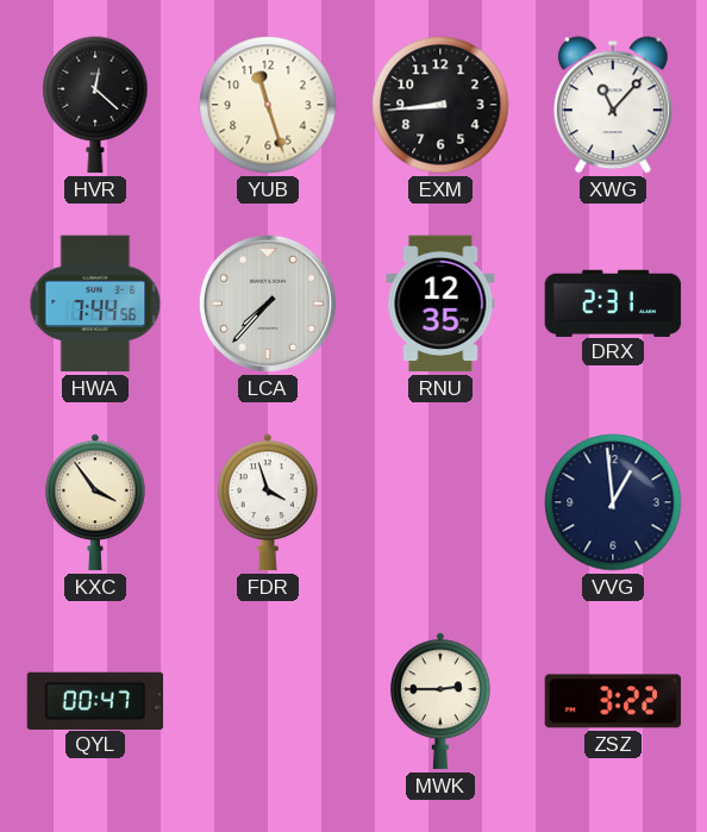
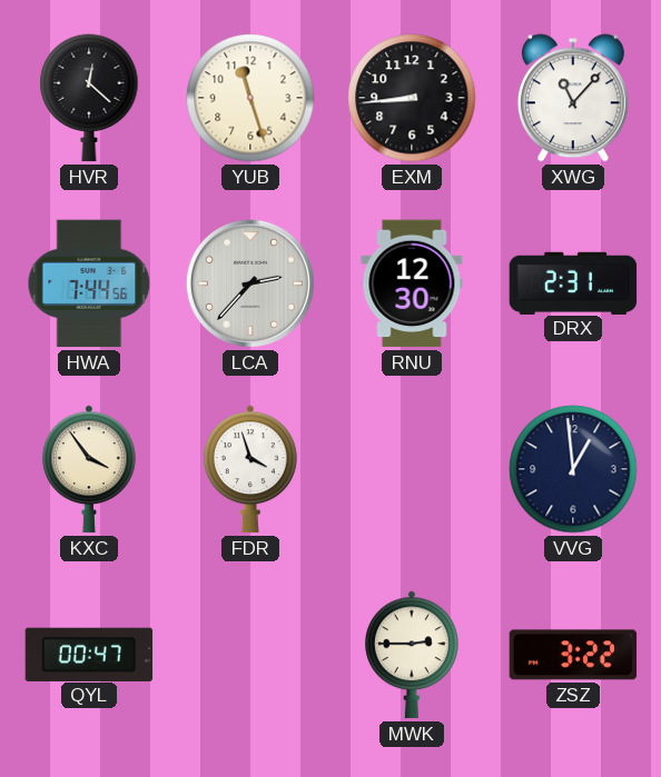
LCA: 7:37 -> 2:37 (250, 283)
RNU: 12:35 -> 12:30 (412, 283)
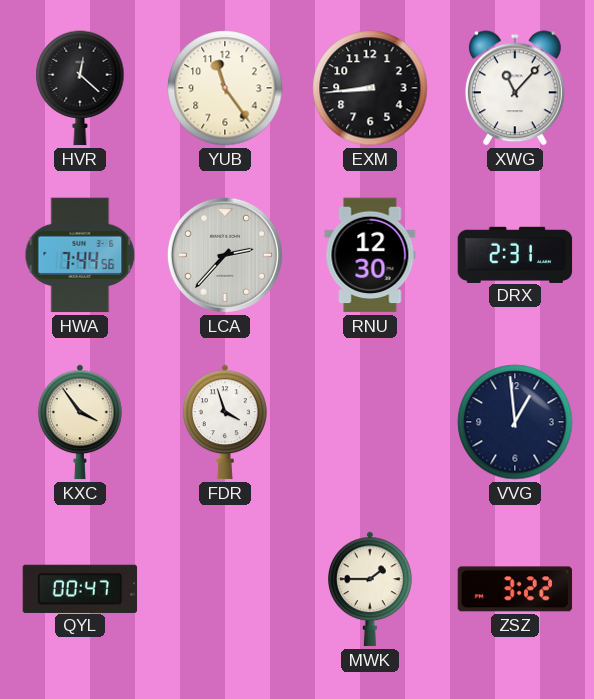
YUB: 11:27 -> 11:24 (225, 88)
MWK: 2:45 -> 1:45 (371, 589)
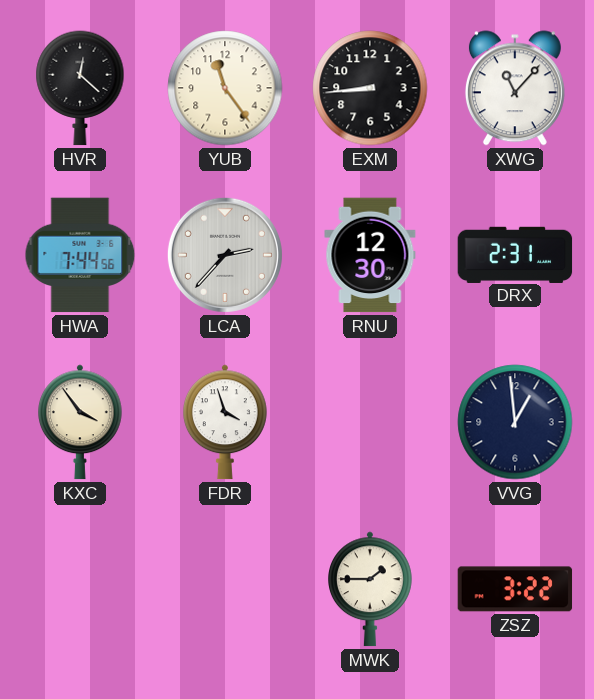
QYL: 00:47 -> none (80, 588)
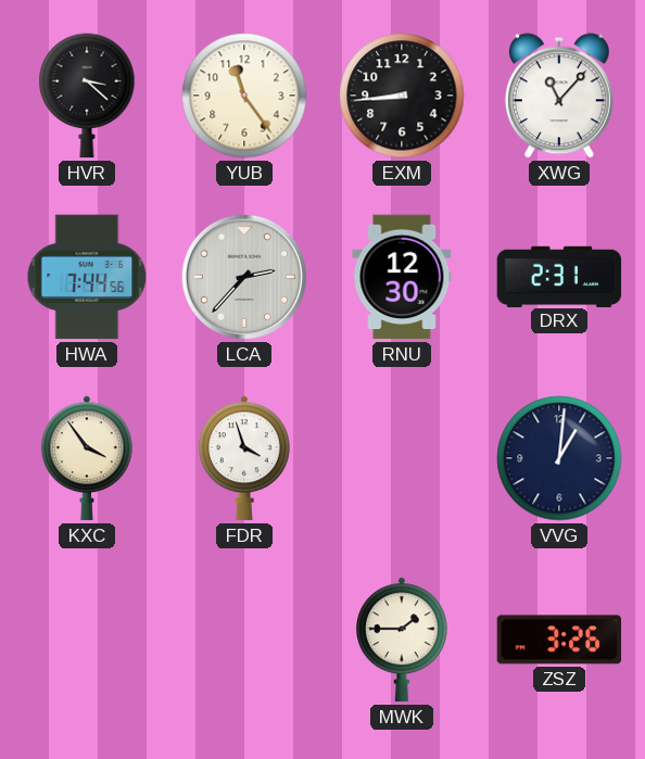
HVR: 12:22 -> 3:22 (87, 96)
VVG: 12:59 -> 1:01 (559, 458)
ZSZ: 3:22 -> 3:26 (559, 640)
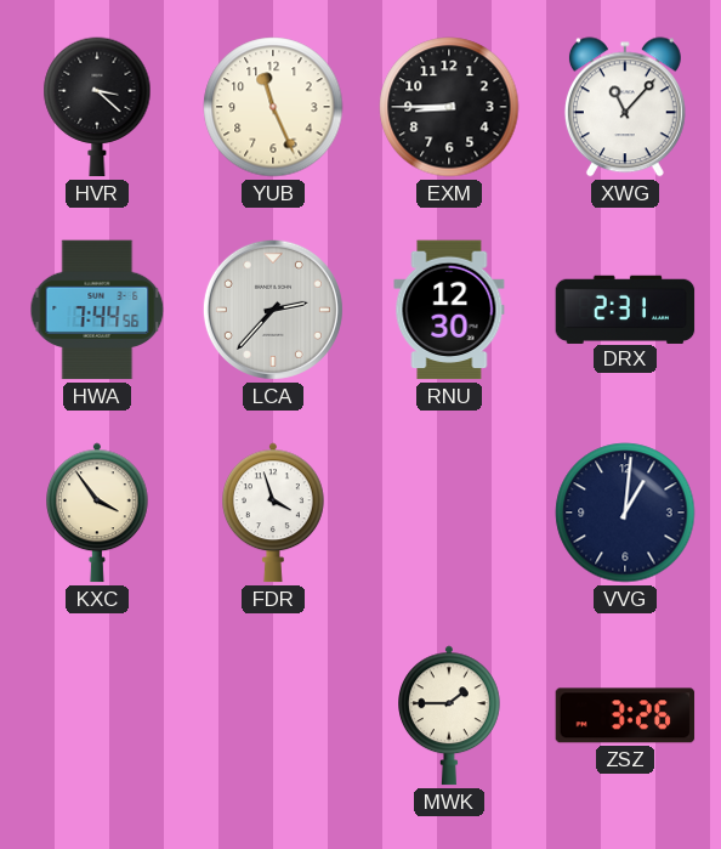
YUB: 11:24 -> 11:26 (273, 107)
EXM: 8:44 -> 8:45 (449, 107)
